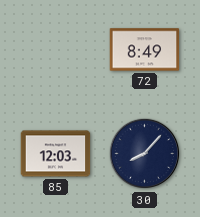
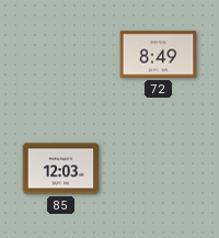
30: 8:07 -> none (145, 154)
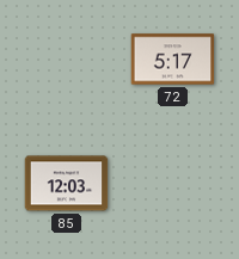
72: 8:49 -> 5:17 (173, 60)
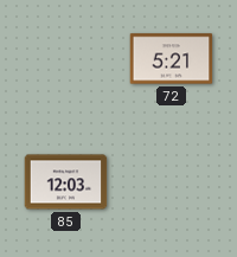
72: 5:17 -> 5:21 (172, 59)
